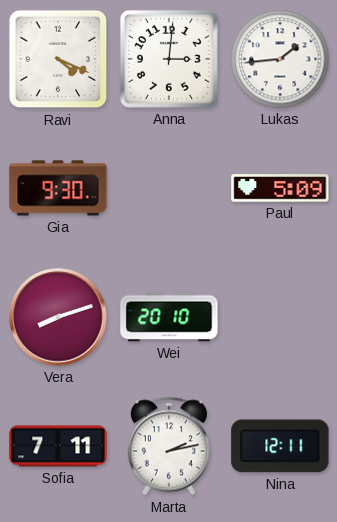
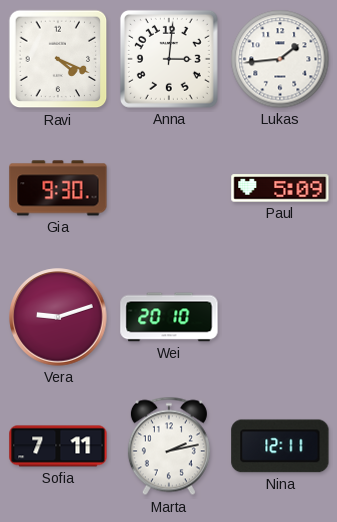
Vera: 8:12 -> 9:12 (58, 317)
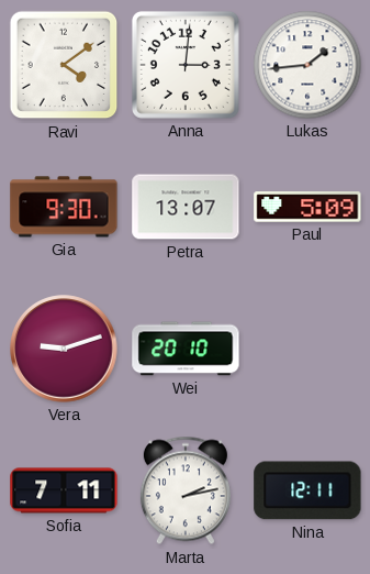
Ravi: 4:19 -> 4:09 (64, 65)
Petra: none -> 13:07 (186, 207)
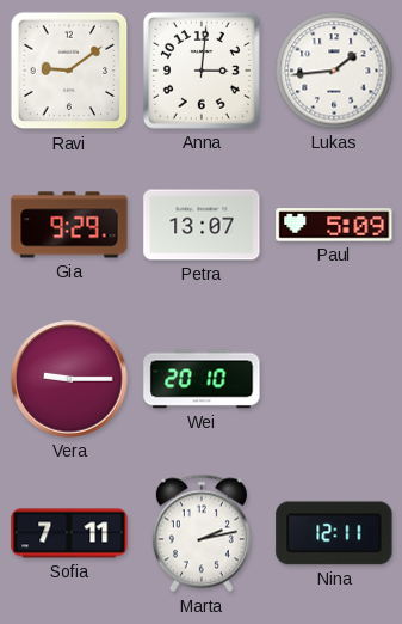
Ravi: 4:09 -> 9:09 (69, 71)
Gia: 9:30 -> 9:29 (69, 225)
Vera: 9:12 -> 9:15 (69, 379)
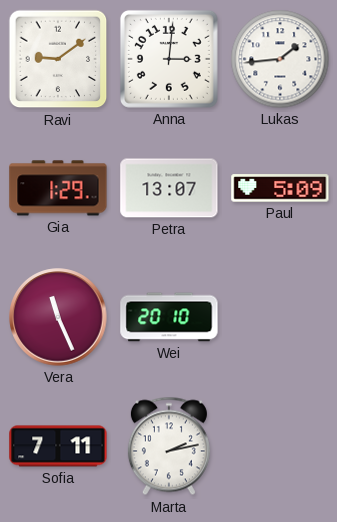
Gia: 9:29 -> 1:29 (58, 188)
Vera: 9:15 -> 11:26 (58, 317)
Nina: 12:11 -> none (334, 533)
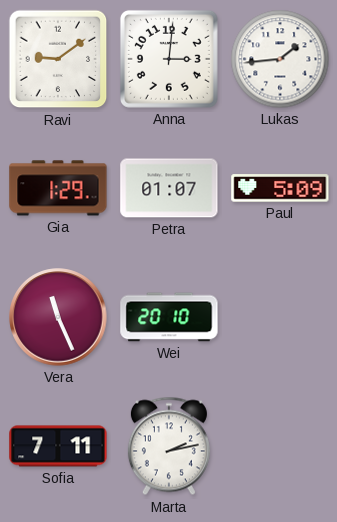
Petra: 13:07 -> 01:07 (169, 188)
